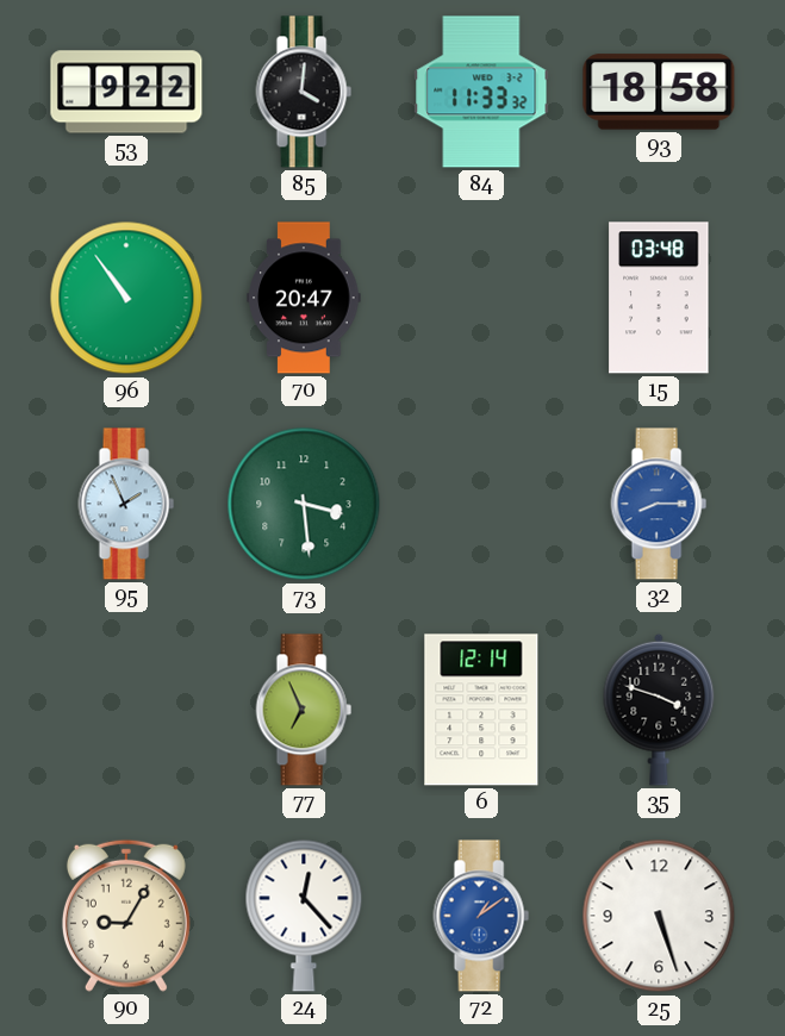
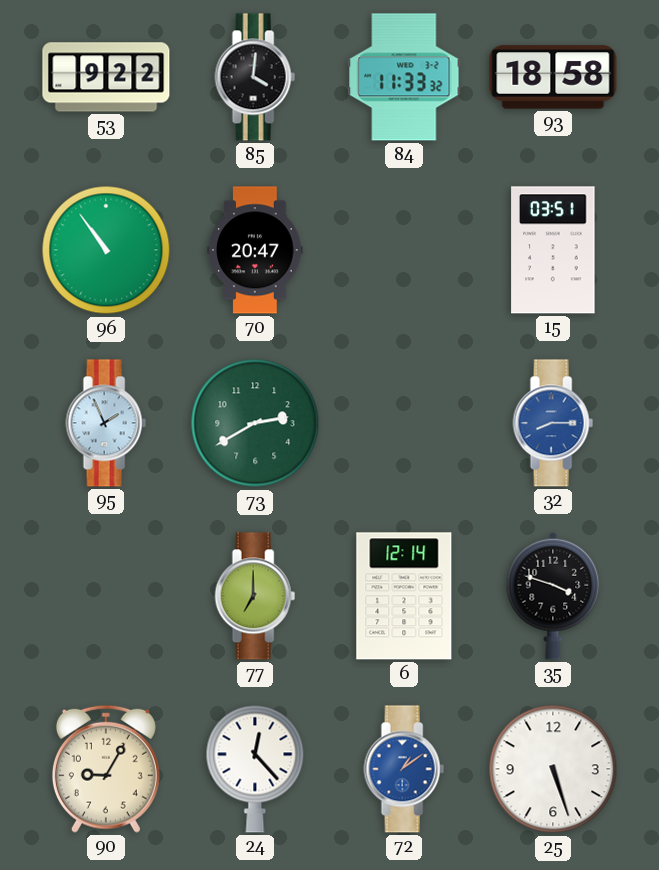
15: 03:48 -> 03:51 (553, 250)
73: 3:29 -> 2:40 (255, 423)
77: 6:56 -> 7:00 (255, 596)
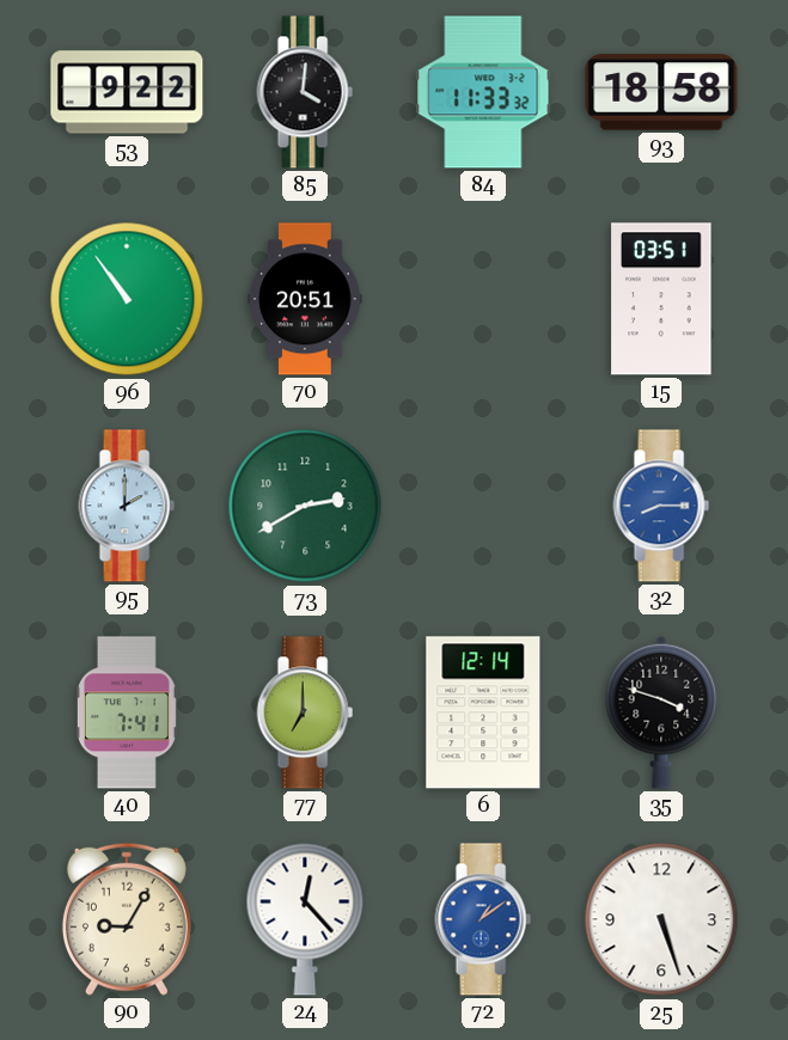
70: 20:47 -> 20:51 (305, 299)
95: 1:56 -> 2:00 (127, 506)
40: none -> 7:41 (127, 712)
